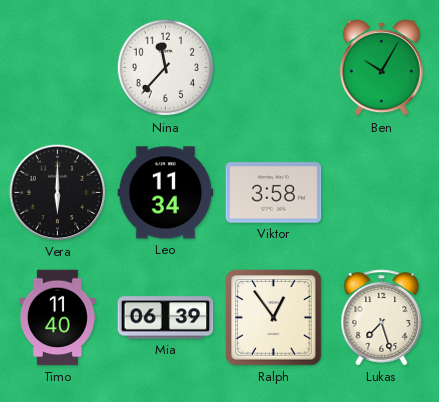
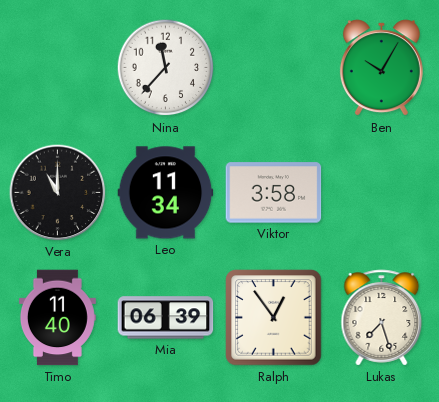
Vera: 6:00 -> 11:00 (58, 193)
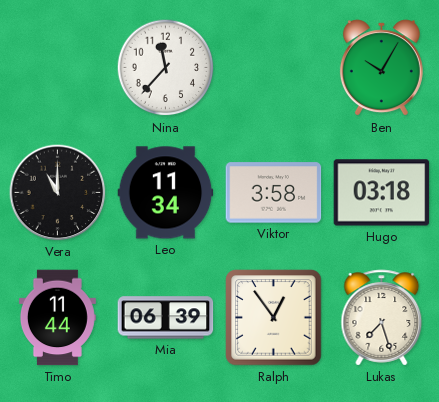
Hugo: none -> 03:18 (382, 193)
Timo: 11:40 -> 11:44 (57, 318)
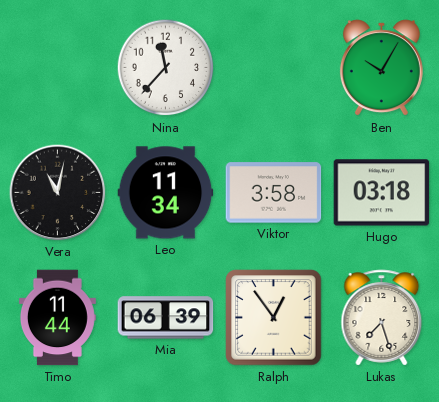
Vera: 11:00 -> 11:02 (58, 193)
